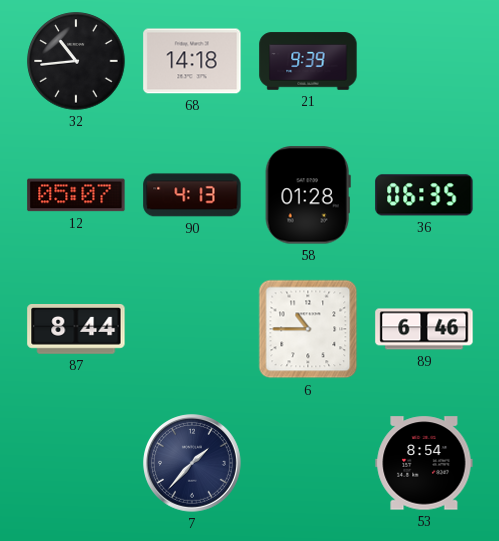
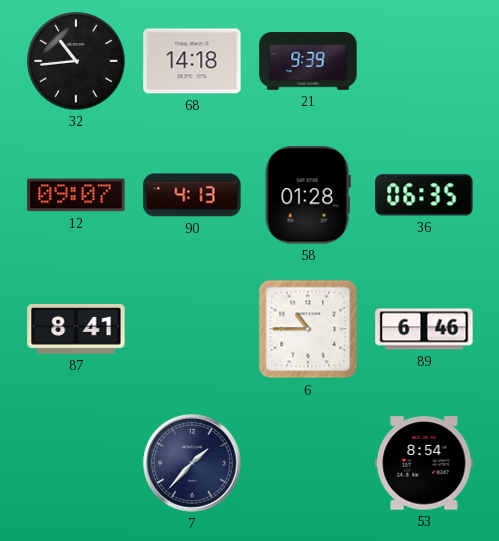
12: 05:07 -> 09:07 (76, 195)
87: 8:44 -> 8:41 (76, 330)
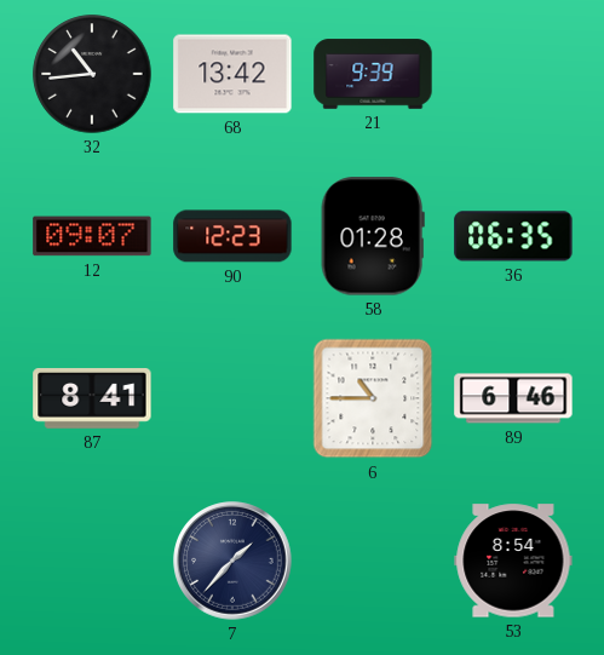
68: 14:18 -> 13:42 (232, 74)
90: 4:13 -> 12:23 (232, 236)
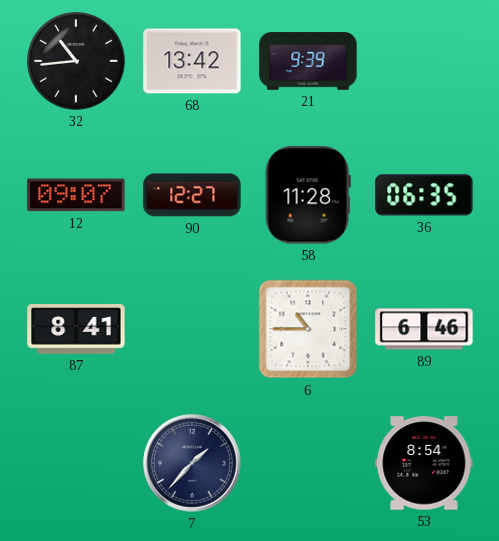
90: 12:23 -> 12:27 (192, 195)
58: 01:28 -> 11:28 (308, 195)
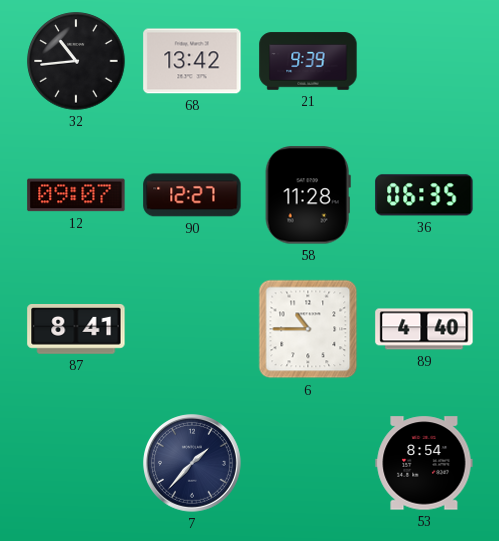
89: 6:46 -> 4:40 (424, 329)
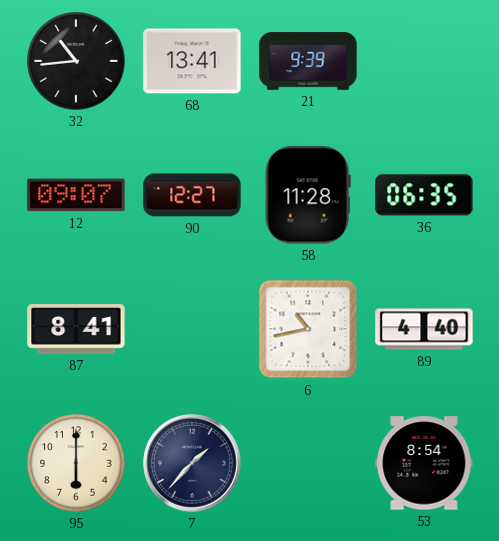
68: 13:42 -> 13:41 (192, 61)
6: 10:45 -> 10:43 (308, 329)
95: none -> 6:00 (76, 463)
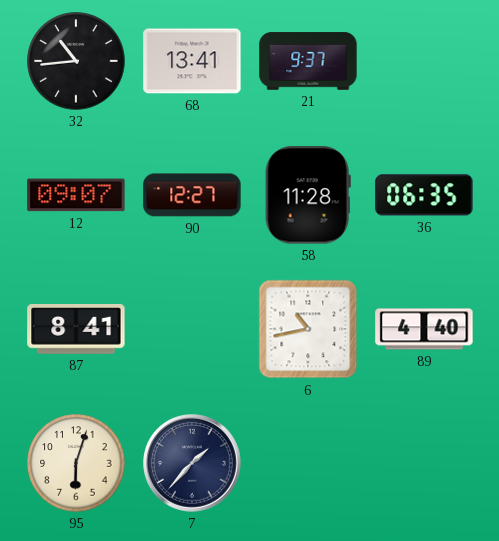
21: 9:39 -> 9:37 (308, 61)
95: 6:00 -> 6:03 (76, 463)
53: 8:54 -> none (424, 463)
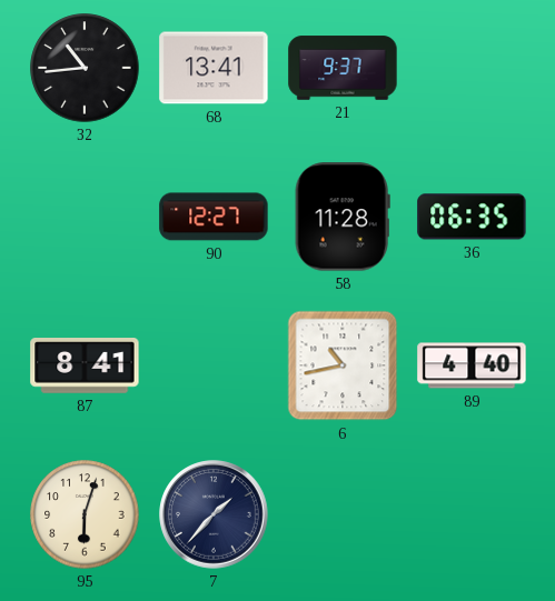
12: 09:07 -> none (76, 195)
